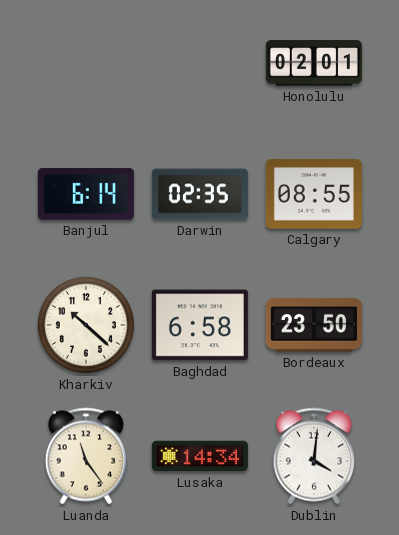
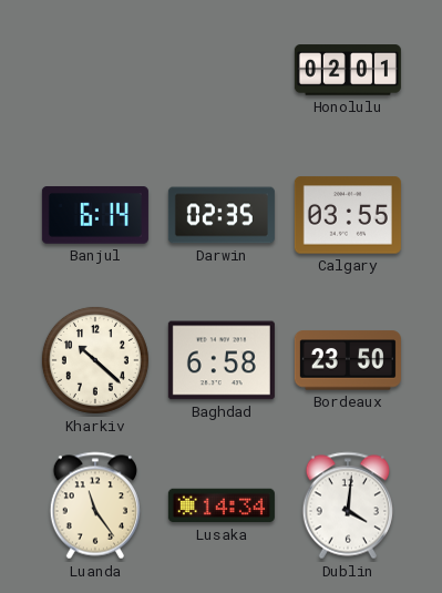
Calgary: 08:55 -> 03:55 (348, 215)
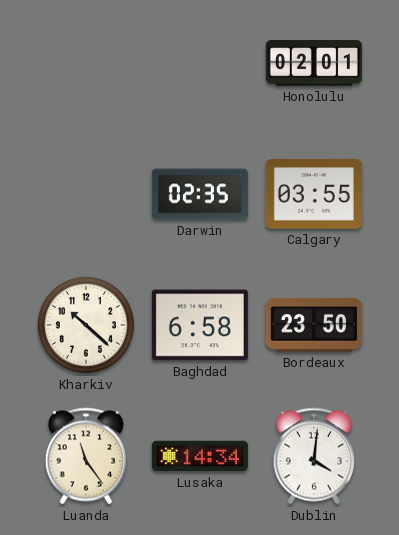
Banjul: 6:14 -> none (95, 215)
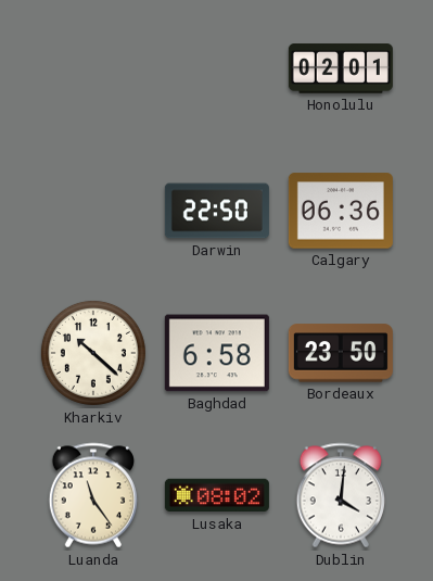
Darwin: 02:35 -> 22:50 (217, 211)
Calgary: 03:55 -> 06:36 (341, 211)
Lusaka: 14:34 -> 08:02 (217, 495)
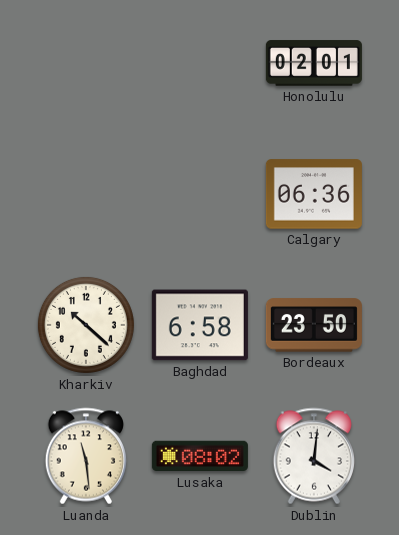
Darwin: 22:50 -> none (217, 211)
Luanda: 11:24 -> 11:29 (85, 456)
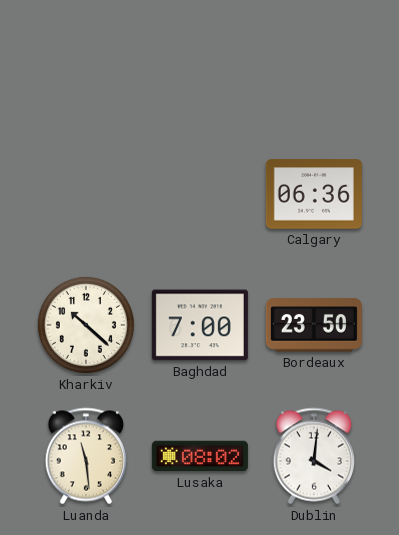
Honolulu: 02:01 -> none (314, 63)
Baghdad: 6:58 -> 7:00 (200, 325)
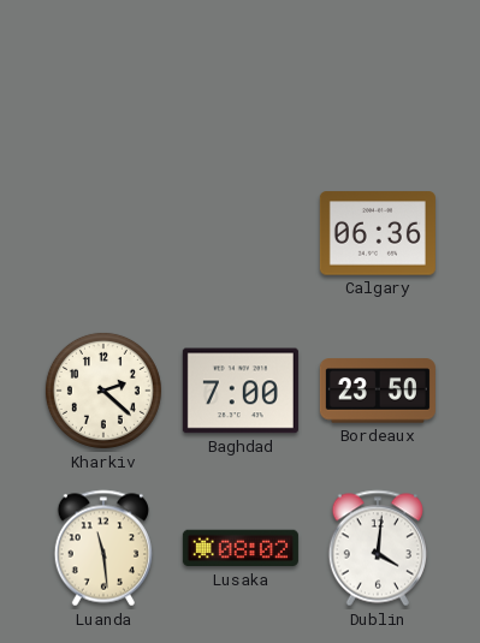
Kharkiv: 10:22 -> 2:22 (103, 391)
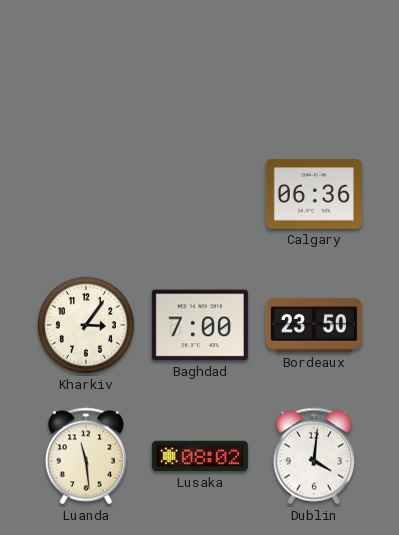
Kharkiv: 2:22 -> 3:06 (86, 325)
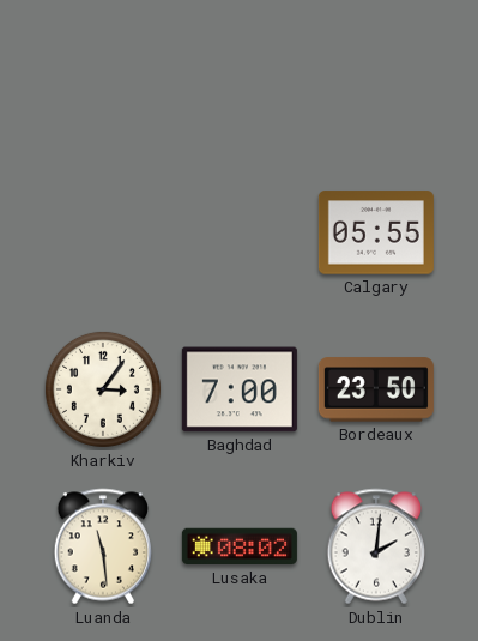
Calgary: 06:36 -> 05:55 (376, 232)
Dublin: 4:01 -> 2:01 (375, 546)
